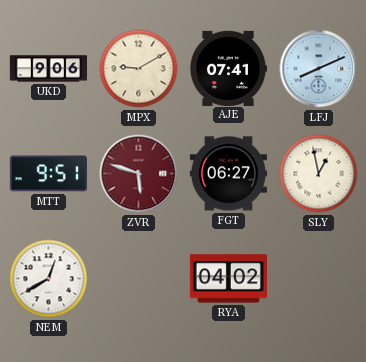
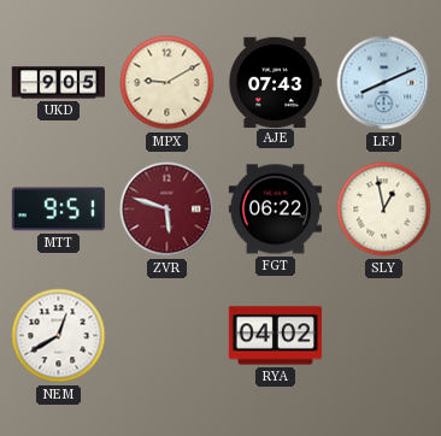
UKD: 9:06 -> 9:05 (58, 83)
AJE: 07:41 -> 07:43 (275, 82)
FGT: 06:27 -> 06:22 (275, 210)
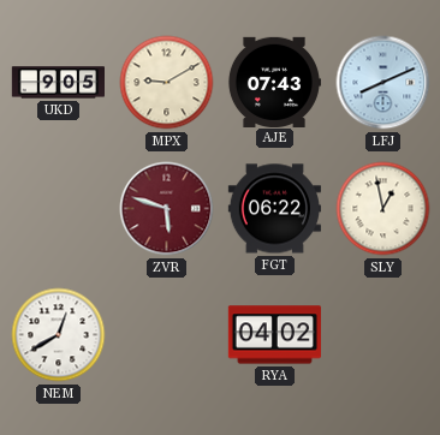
MTT: 9:51 -> none (58, 210)
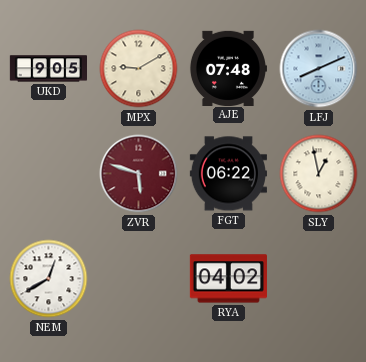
AJE: 07:43 -> 07:48 (228, 68)
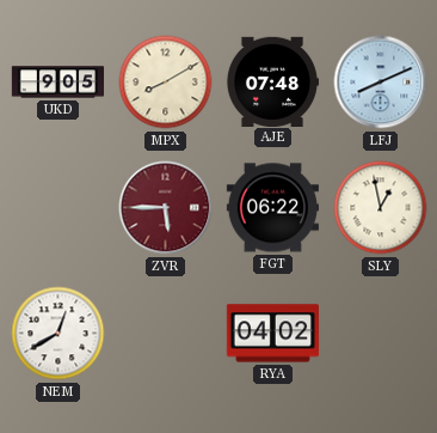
MPX: 9:10 -> 8:10 (166, 83)
ZVR: 5:48 -> 5:45 (166, 208)
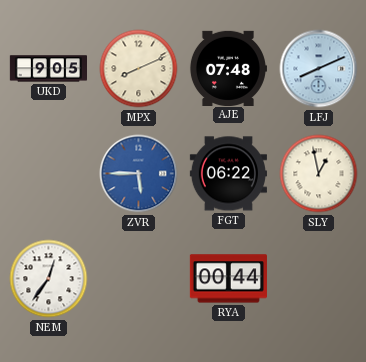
MPX: 8:10 -> 8:11 (139, 69)
ZVR dial: burgundy -> blue (139, 174)
NEM: 12:40 -> 12:36 (49, 279)
RYA: 04:02 -> 00:44 (228, 279)
